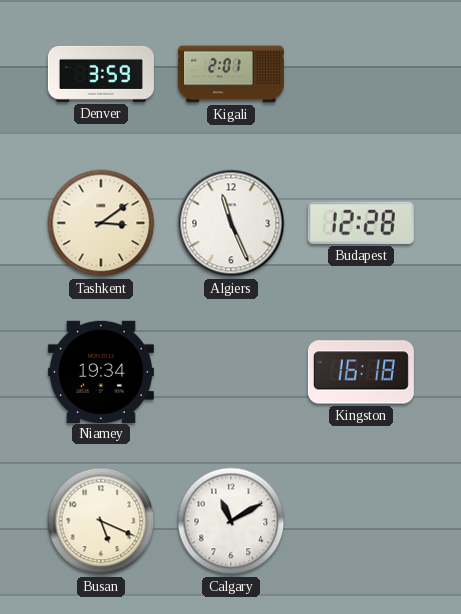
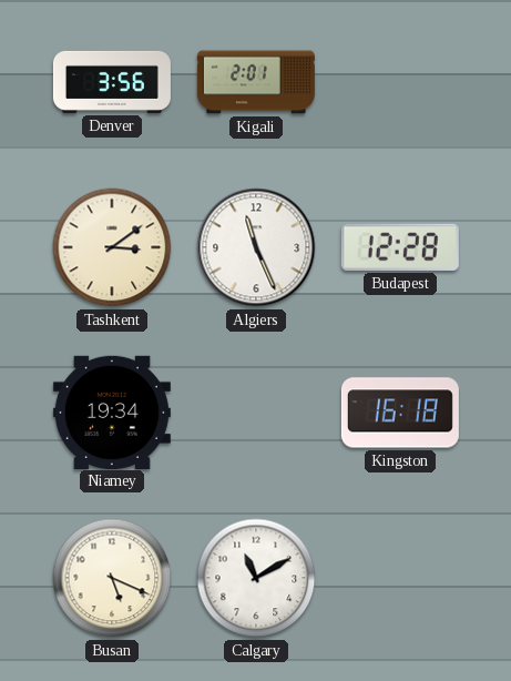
Denver: 3:59 -> 3:56 (112, 82)
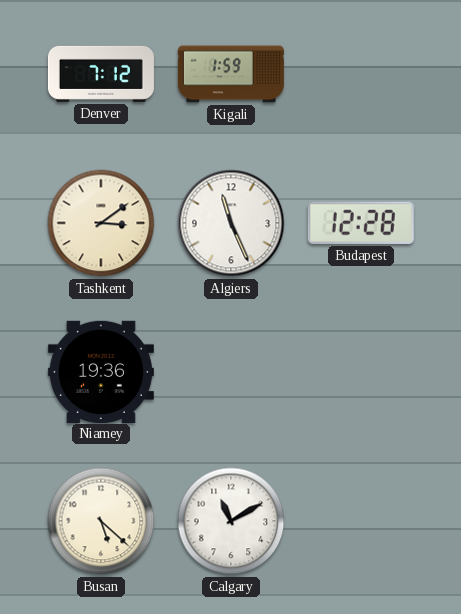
Denver: 3:56 -> 7:12 (101, 74)
Kigali: 2:01 -> 1:59 (231, 74)
Niamey: 19:34 -> 19:36 (101, 371)
Kingston: 16:18 -> none (400, 413)
Busan: 5:19 -> 5:22 (101, 521)
